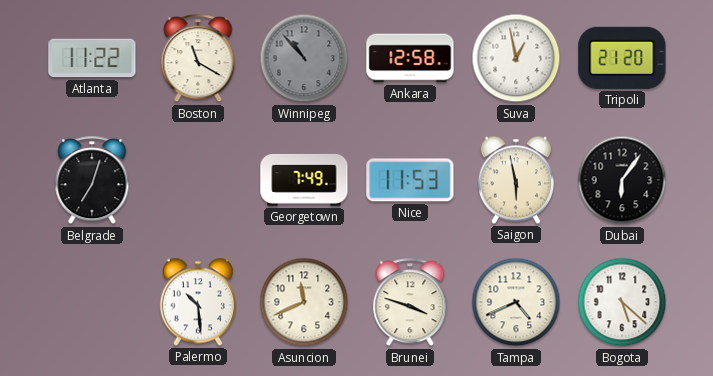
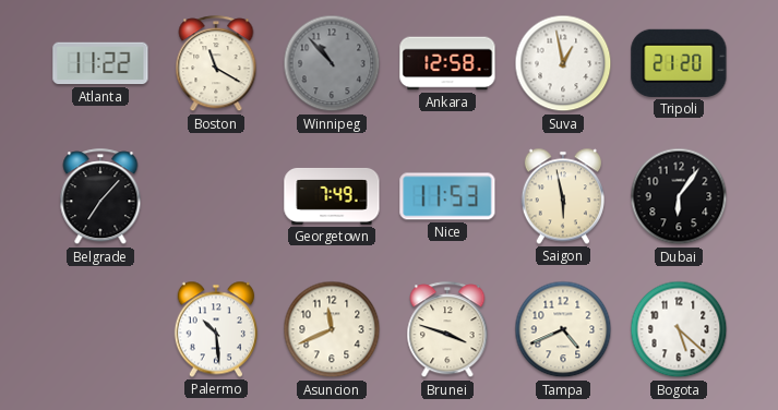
Belgrade: 7:03 -> 7:07 (100, 197)
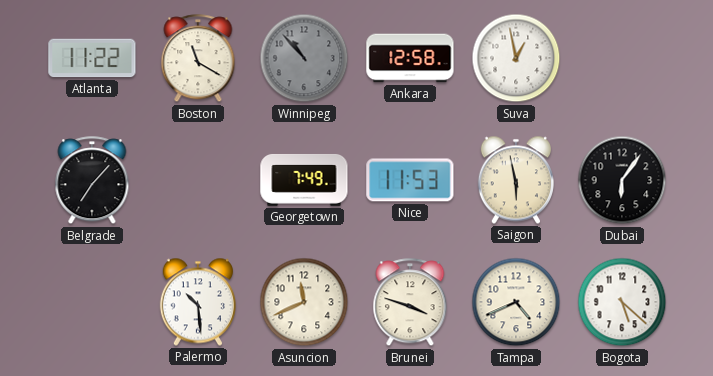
Tripoli: 21:20 -> none (679, 63)
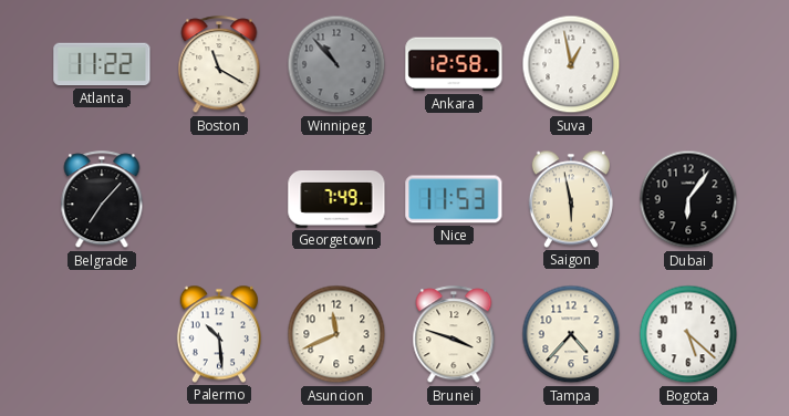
Tampa: 4:41 -> 4:37 (571, 334)
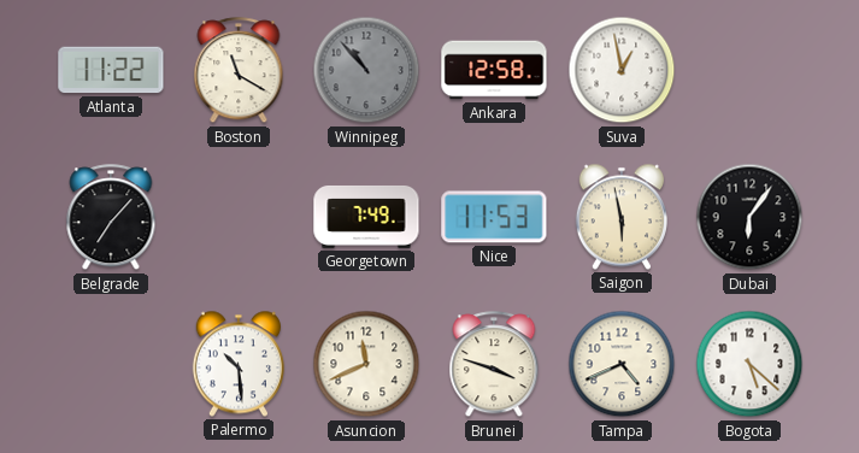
Tampa: 4:37 -> 4:41 (622, 364)
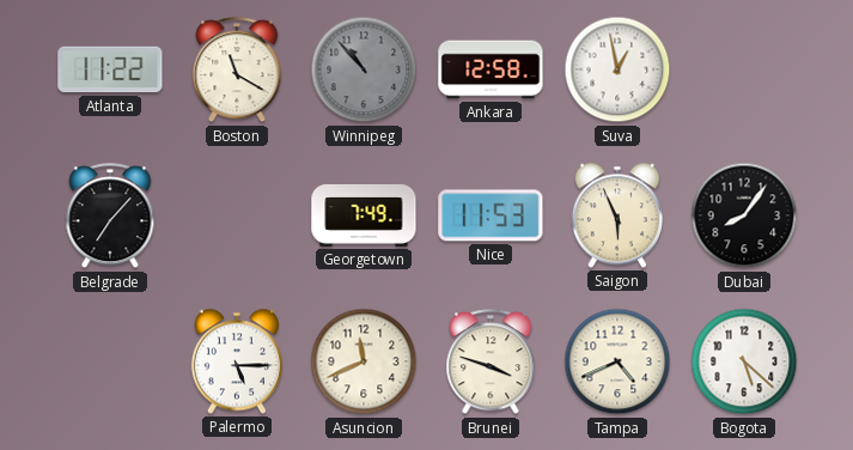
Saigon: 5:58 -> 5:56 (617, 215)
Dubai: 6:06 -> 8:06 (744, 215)
Palermo: 10:29 -> 5:15 (237, 361)
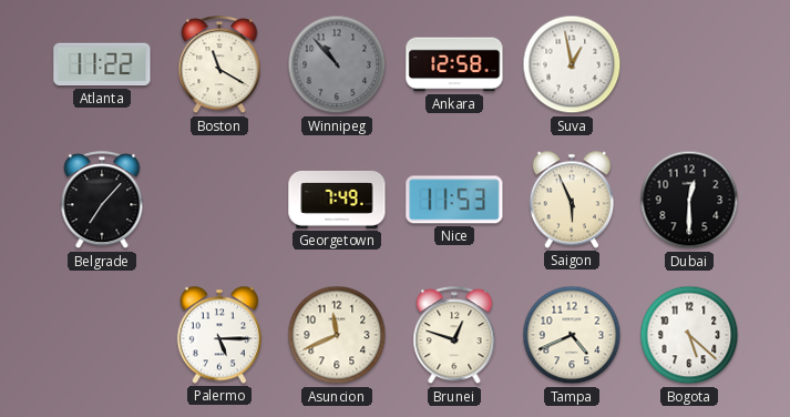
Dubai: 8:06 -> 12:30 (689, 200)
Brunei: 3:48 -> 12:48 (454, 336)
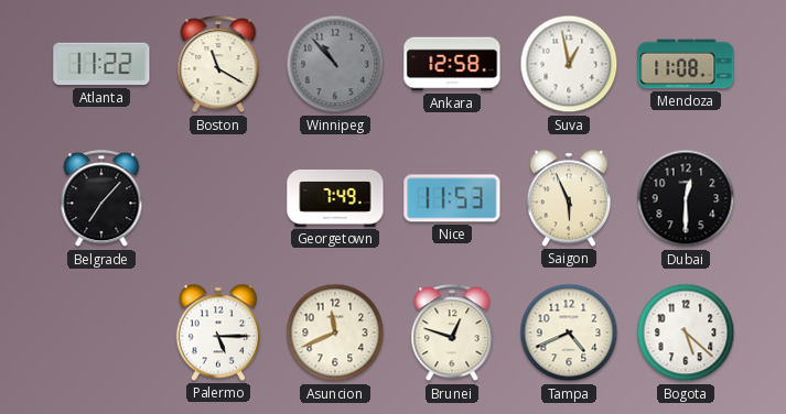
Mendoza: none -> 11:08 (686, 64)
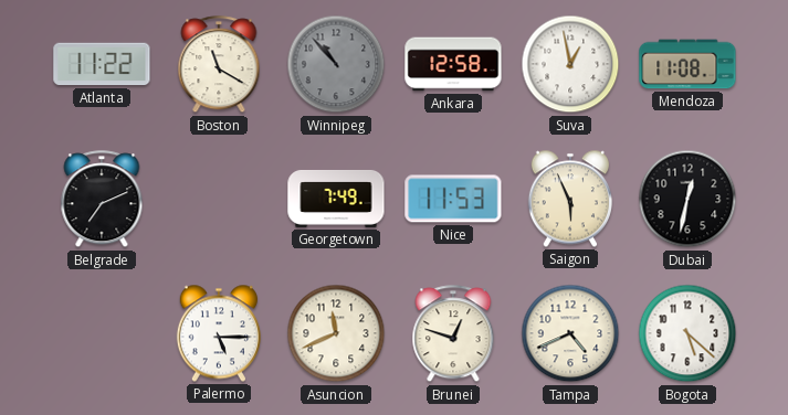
Belgrade: 7:07 -> 7:11 (102, 200)
Dubai: 12:30 -> 12:32 (687, 199)
